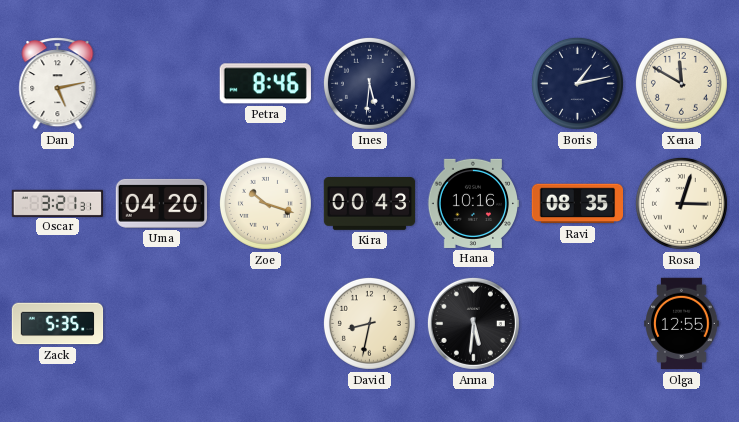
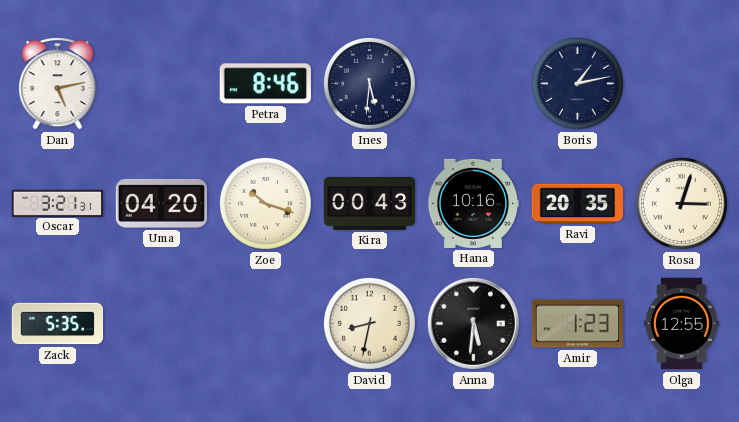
Xena: 11:50 -> none (681, 83)
Ravi: 08:35 -> 20:35 (577, 204)
Amir: none -> 1:23 (578, 324)
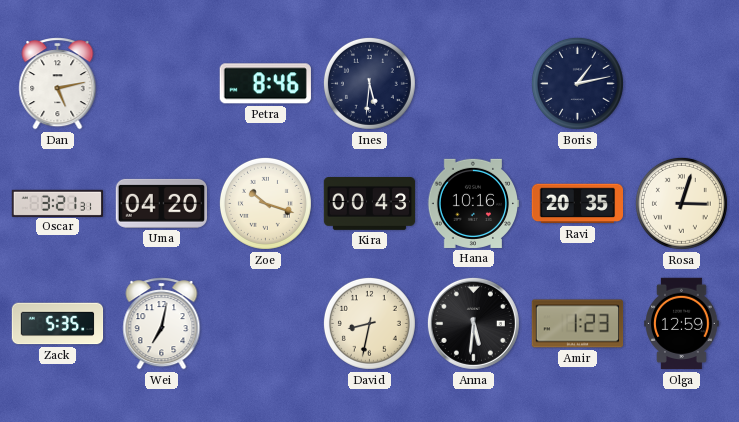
Wei: none -> 7:02 (162, 324)
Olga: 12:55 -> 12:59 (682, 324)
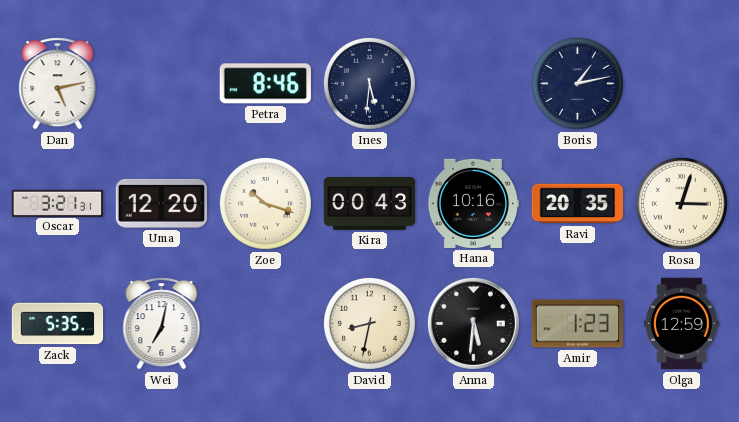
Uma: 04:20 -> 12:20 (161, 203)
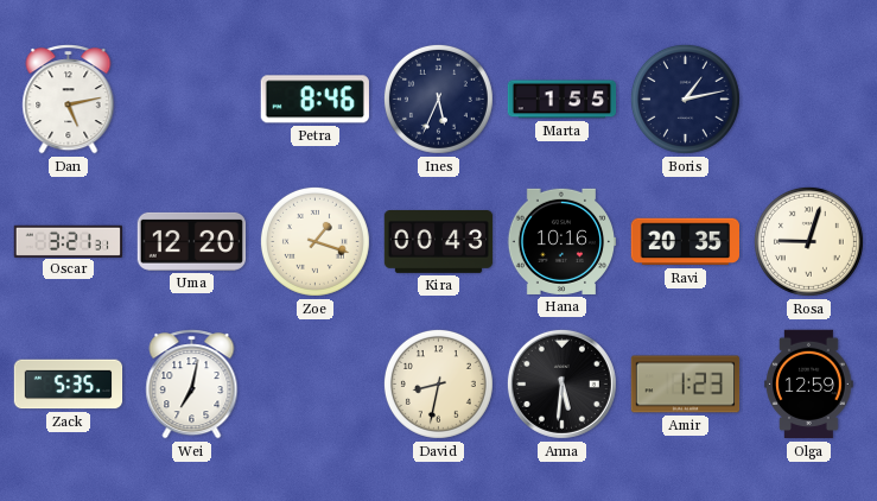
Ines: 5:31 -> 5:34 (438, 99)
Marta: none -> 1:55 (563, 100)
Zoe: 10:18 -> 1:18 (314, 241)
Rosa: 3:03 -> 9:03 (808, 241)
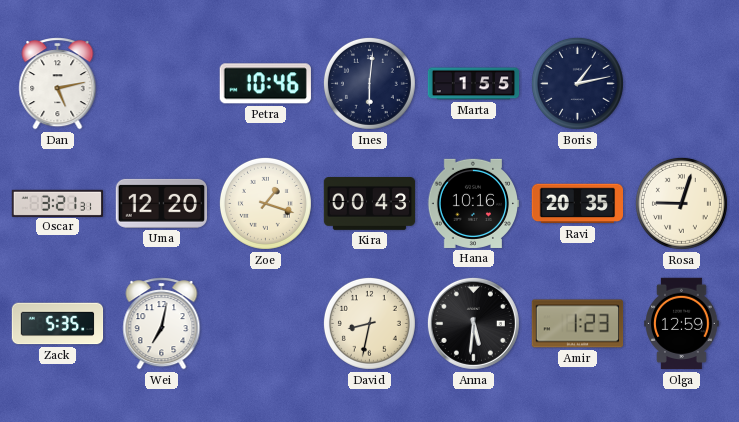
Petra: 8:46 -> 10:46 (265, 84)
Ines: 5:34 -> 6:01 (369, 83)
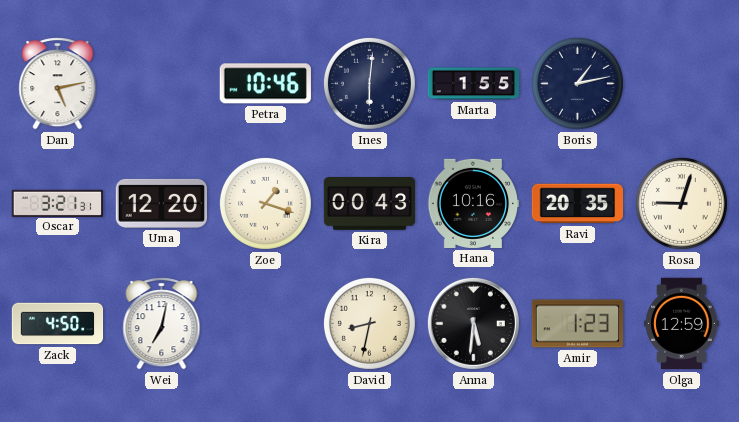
Zack: 5:35 -> 4:50 (58, 324)
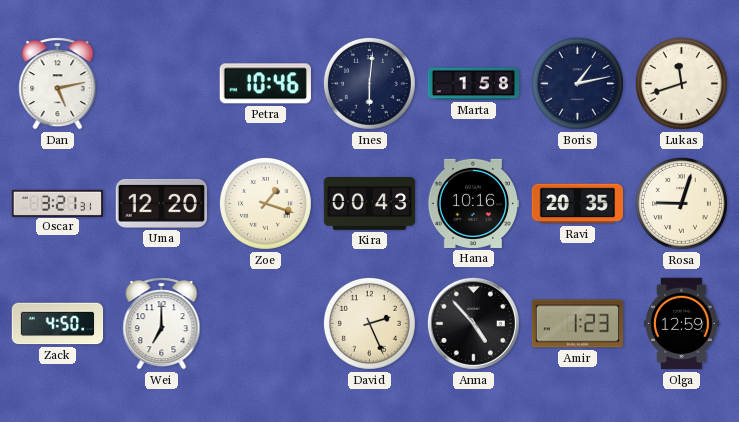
Marta: 1:55 -> 1:58 (474, 84)
Lukas: none -> 11:42 (681, 83)
Wei: 7:02 -> 7:00 (162, 324)
David: 8:32 -> 2:26 (369, 323)
Anna: 5:31 -> 4:53 (473, 323)
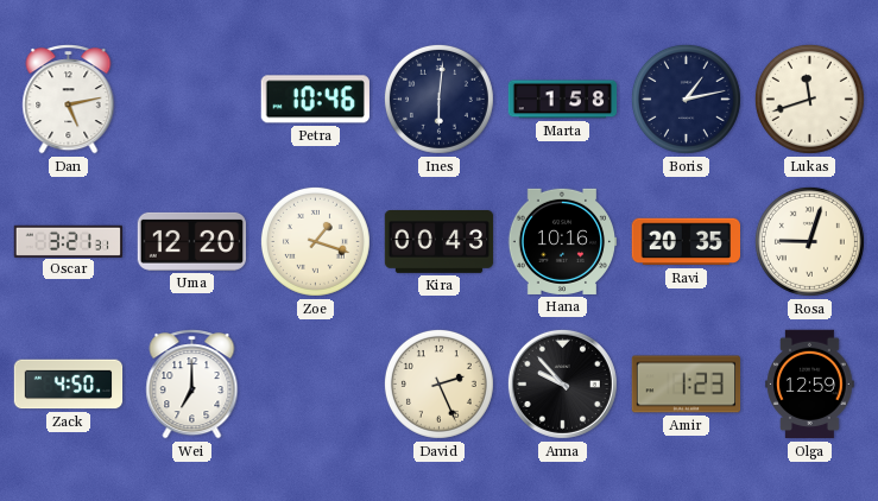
Anna: 4:53 -> 9:53 (562, 383)
